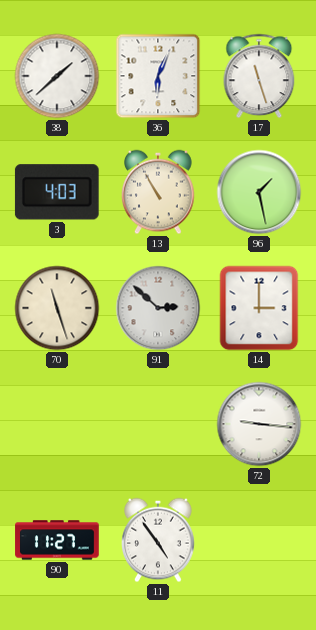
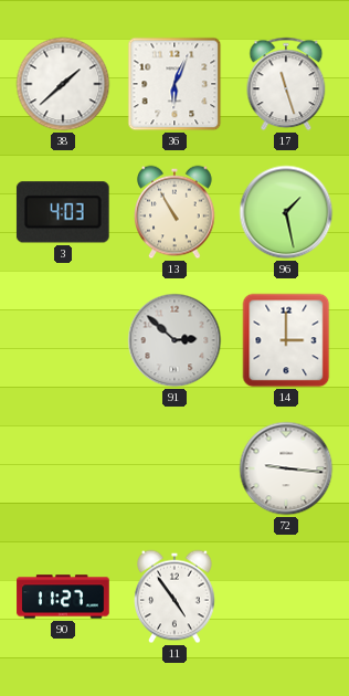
70: 11:27 -> none (57, 308)
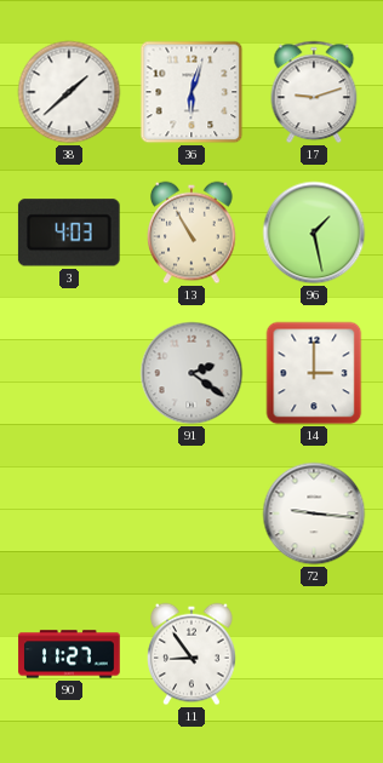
36: 6:04 -> 6:03 (191, 92)
17: 11:27 -> 9:12 (314, 92)
91: 2:52 -> 2:21 (191, 373)
11: 4:54 -> 8:54 (191, 654)
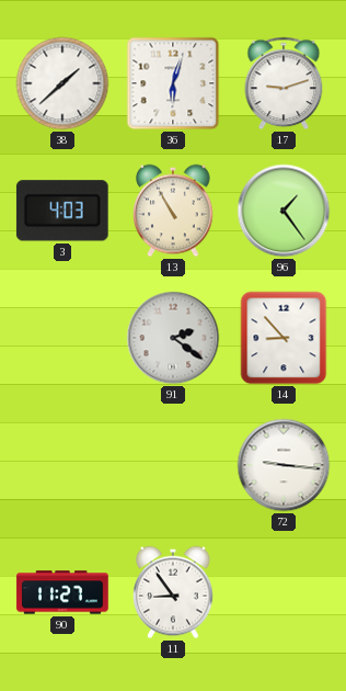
96: 1:28 -> 1:24 (284, 211)
14: 3:00 -> 8:53 (284, 338)
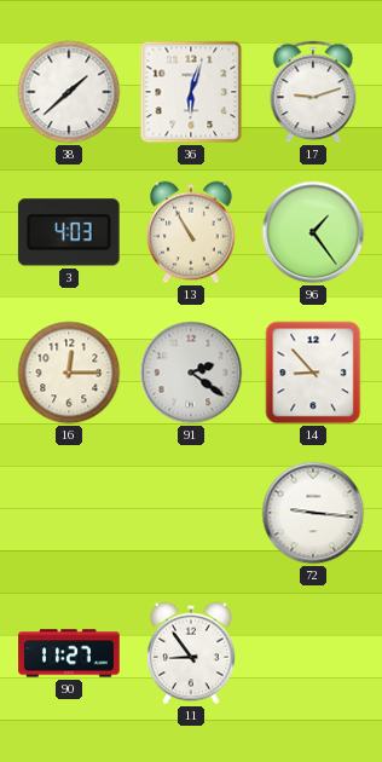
16: none -> 12:15 (69, 373)
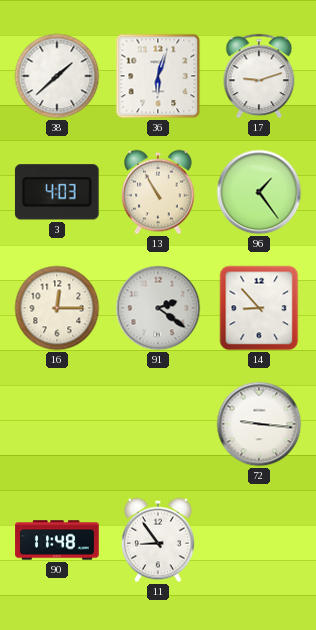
90: 11:27 -> 11:48 (57, 540)
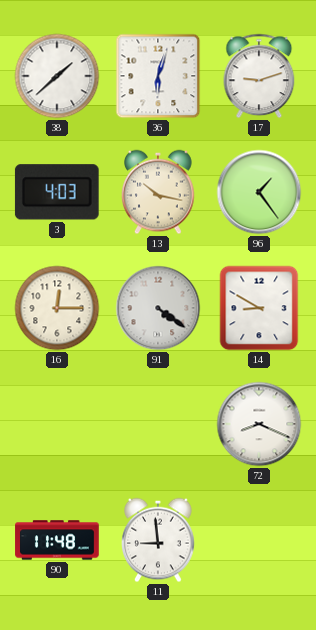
13: 10:55 -> 10:17 (158, 192)
91: 2:21 -> 4:21 (158, 308)
14: 8:53 -> 8:50 (259, 308)
72: 9:16 -> 8:19 (259, 424)
11: 8:54 -> 8:59 (158, 540)
